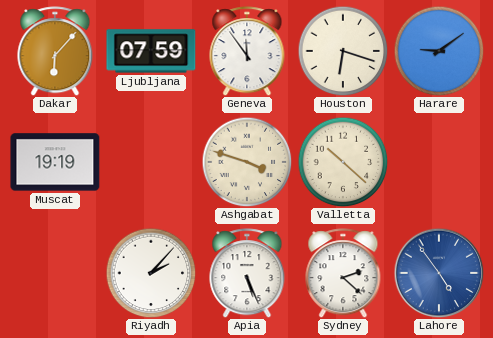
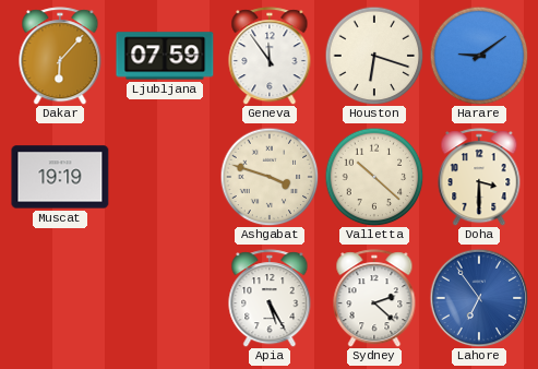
Doha: none -> 3:30 (479, 177)
Riyadh: 2:07 -> none (151, 273)
Apia: 5:26 -> 5:25 (270, 298)
Lahore: 4:54 -> 6:54 (479, 298)
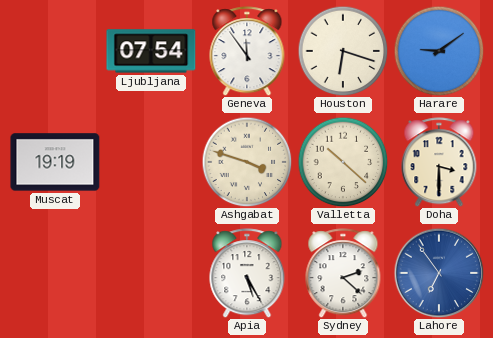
Dakar: 6:07 -> none (60, 56)
Ljubljana: 07:59 -> 07:54 (151, 51)
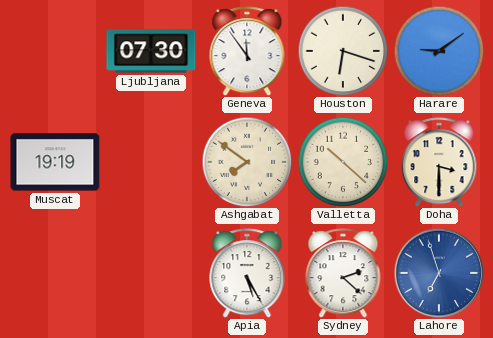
Ljubljana: 07:54 -> 07:30 (151, 51)
Ashgabat: 3:48 -> 7:51 (247, 162)
Lahore: 6:54 -> 6:57 (439, 273)
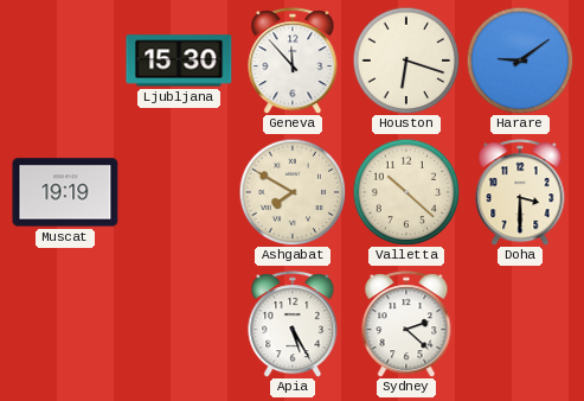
Ljubljana: 07:30 -> 15:30 (179, 61)
Geneva: 11:54 -> 11:53 (293, 61)
Ashgabat: 7:51 -> 7:50 (293, 192)
Lahore: 6:57 -> none (439, 273)
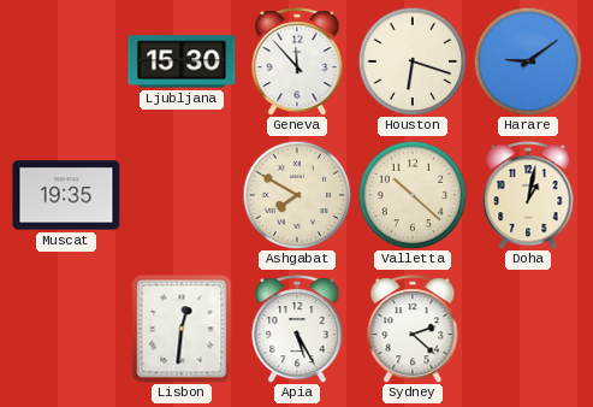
Muscat: 19:19 -> 19:35 (66, 195)
Doha: 3:30 -> 1:02 (528, 195)
Lisbon: none -> 12:31 (182, 329)
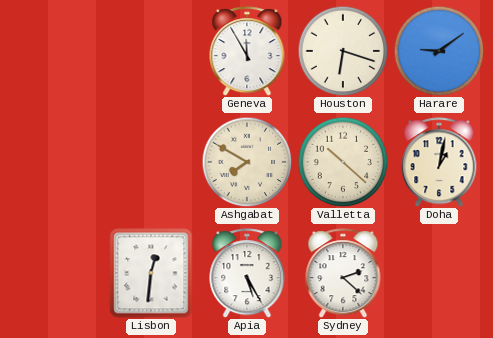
Ljubljana: 15:30 -> none (182, 61)
Geneva: 11:53 -> 11:55 (247, 51)
Muscat: 19:35 -> none (66, 195)
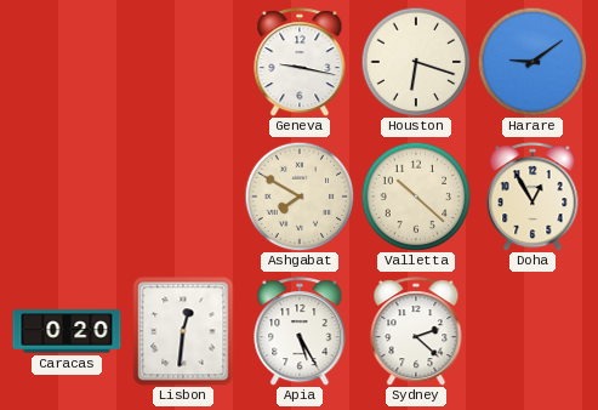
Geneva: 11:55 -> 9:17 (300, 62)
Doha: 1:02 -> 12:55 (532, 197)
Caracas: none -> 0:20 (67, 331)
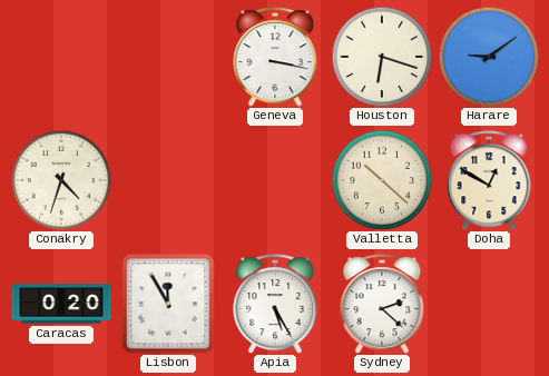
Geneva: 9:17 -> 3:17 (275, 57)
Conakry: none -> 4:33 (61, 180)
Ashgabat: 7:50 -> none (300, 197)
Doha: 12:55 -> 12:50 (489, 180)
Lisbon: 12:31 -> 11:55 (168, 304)
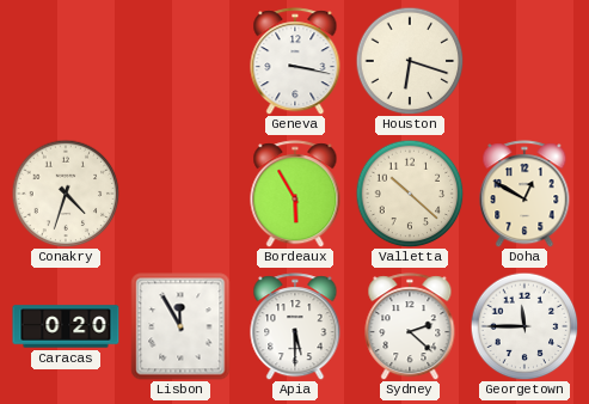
Harare: 9:09 -> none (489, 57)
Bordeaux: none -> 5:55 (295, 194)
Apia: 5:25 -> 5:30 (295, 326)
Georgetown: none -> 11:45 (524, 326)
